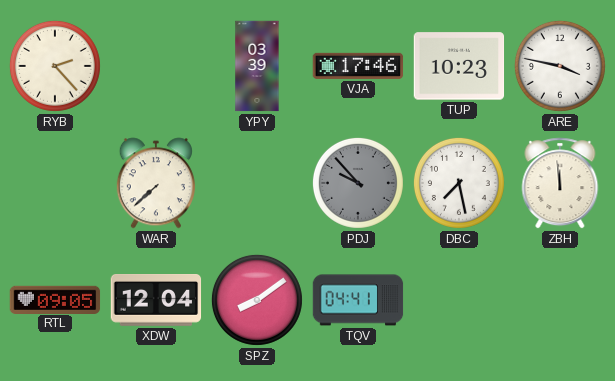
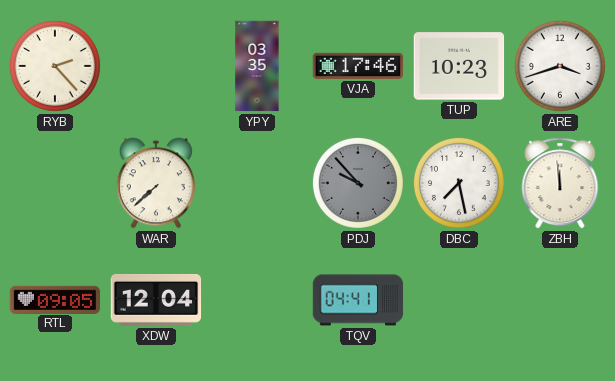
YPY: 03:39 -> 03:35 (257, 66)
ARE: 3:47 -> 3:42 (560, 66)
SPZ: 8:09 -> none (257, 300)
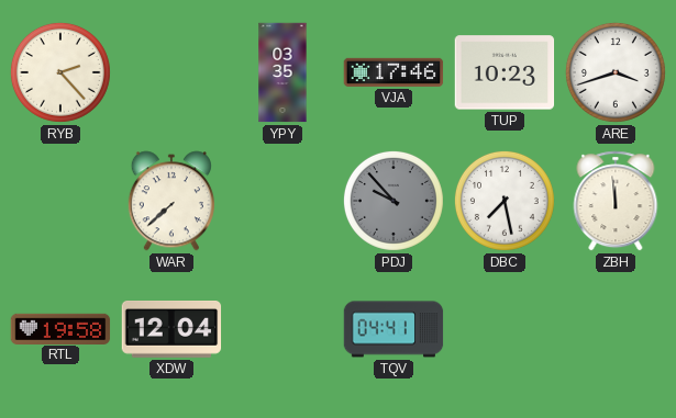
RTL: 09:05 -> 19:58 (60, 328)
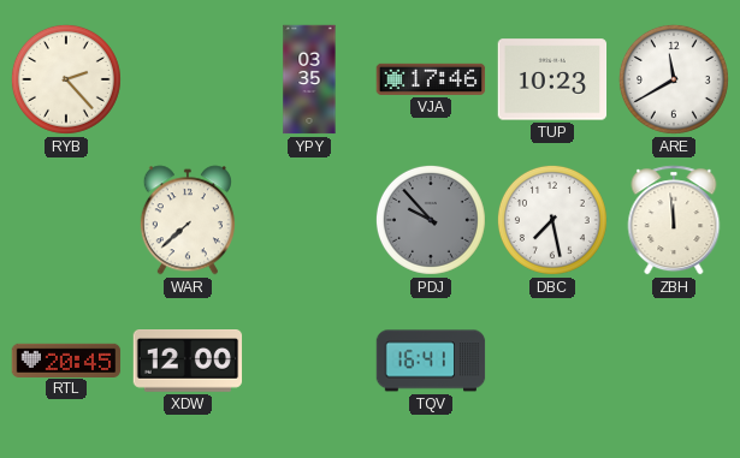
ARE: 3:42 -> 11:40 (674, 79)
RTL: 19:58 -> 20:45 (66, 359)
XDW: 12:04 -> 12:00 (188, 362)
TQV: 04:41 -> 16:41 (431, 361)
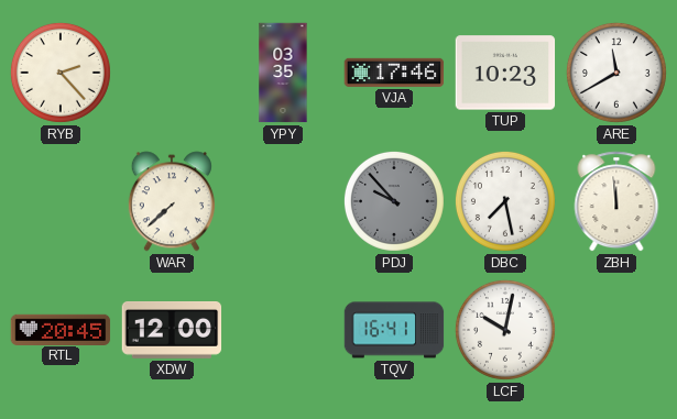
LCF: none -> 10:02 (505, 330)
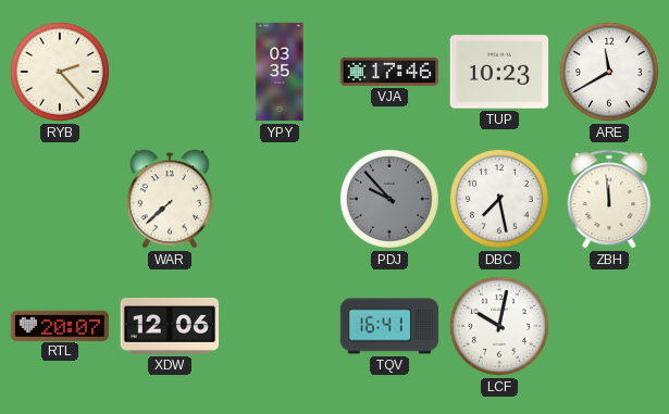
RTL: 20:45 -> 20:07 (60, 325)
XDW: 12:00 -> 12:06 (170, 327)
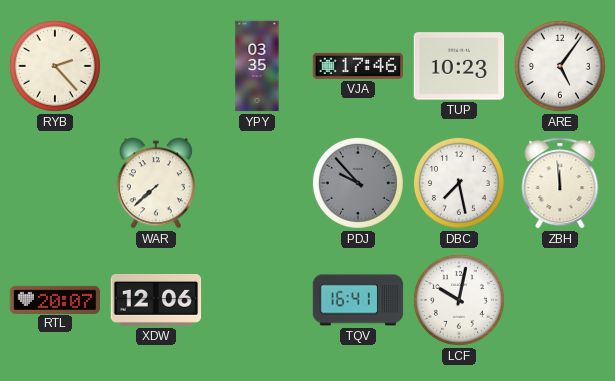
ARE: 11:40 -> 5:06 (560, 66)
